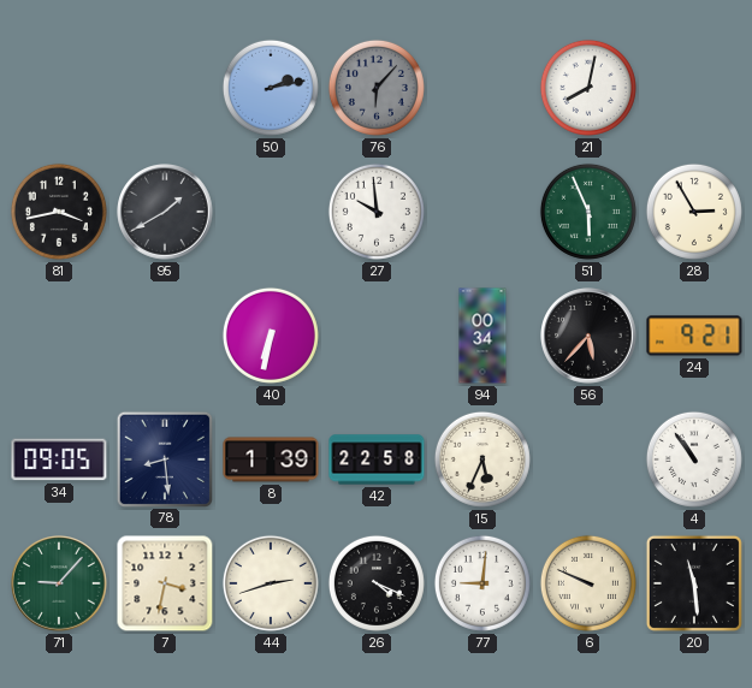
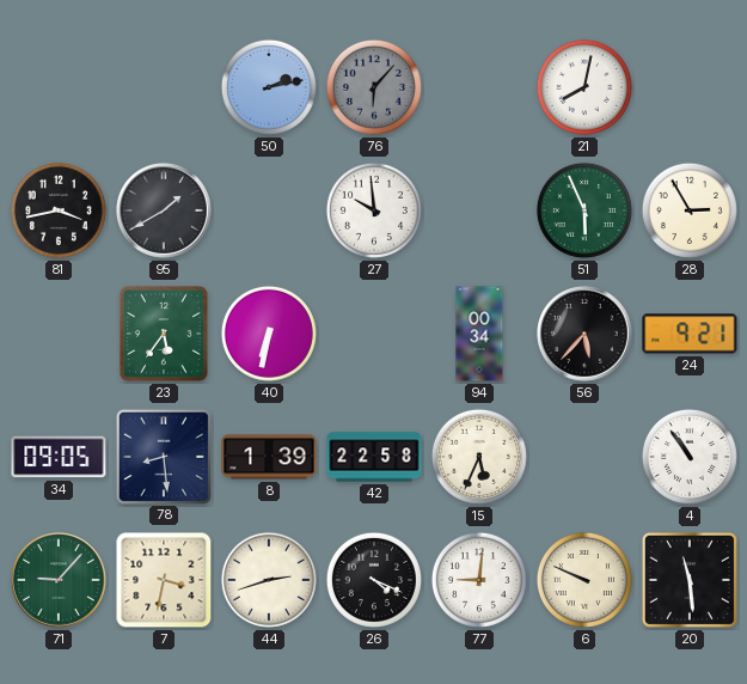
23: none -> 5:36 (164, 334)
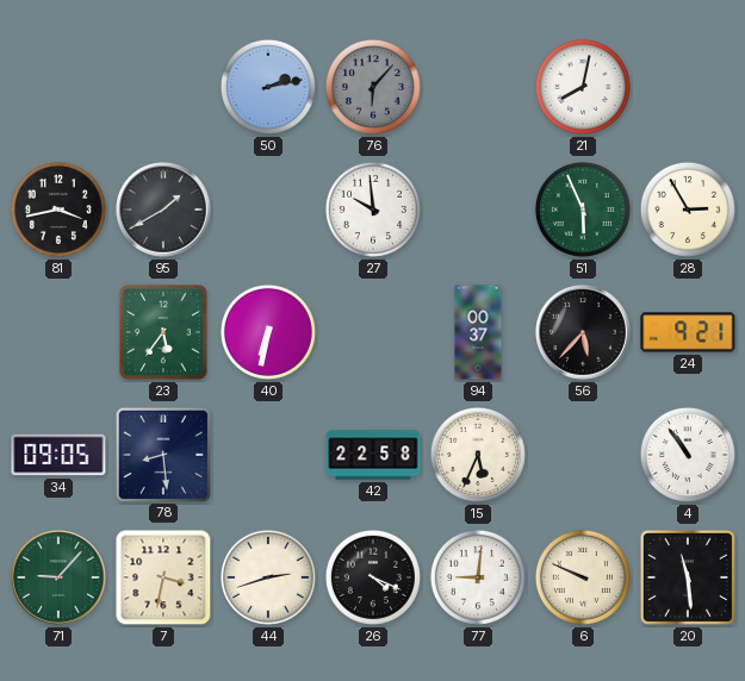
94: 00:34 -> 00:37 (478, 332)
8: 1:39 -> none (269, 457)
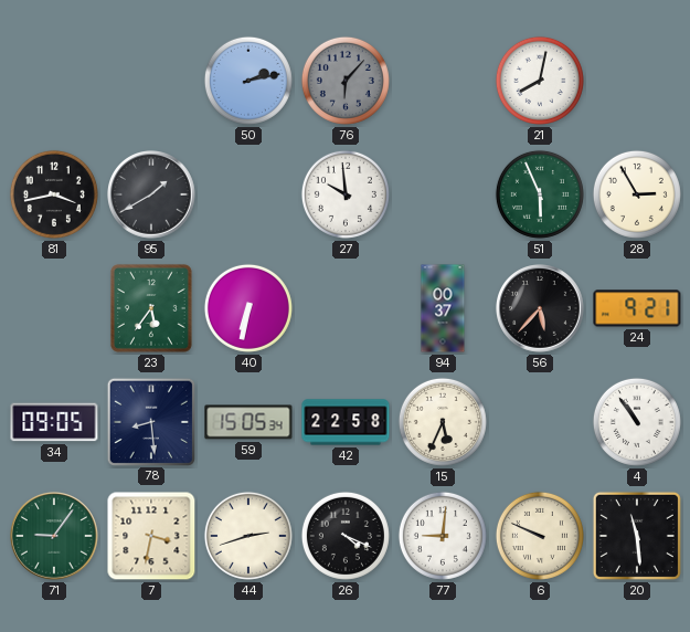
59: none -> 15:05 (248, 422)
71: 9:07 -> 9:06 (54, 536)
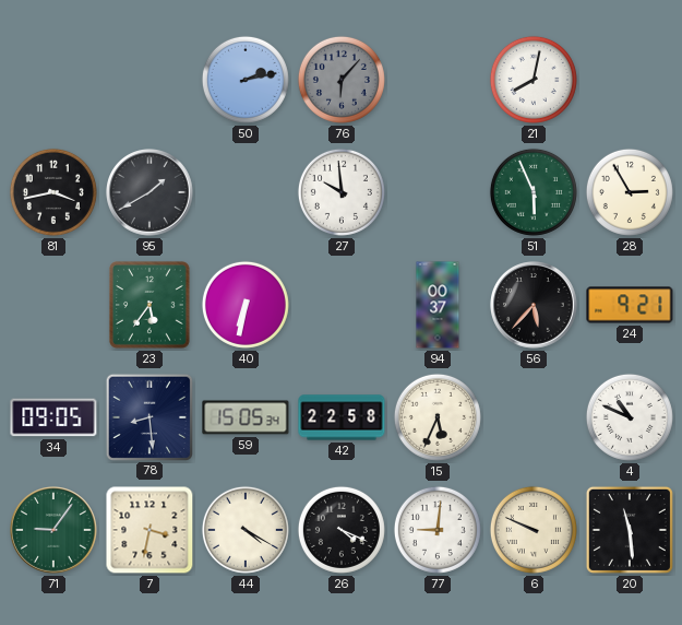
4: 10:54 -> 10:49 (630, 417)
44: 2:42 -> 4:20 (246, 530)
